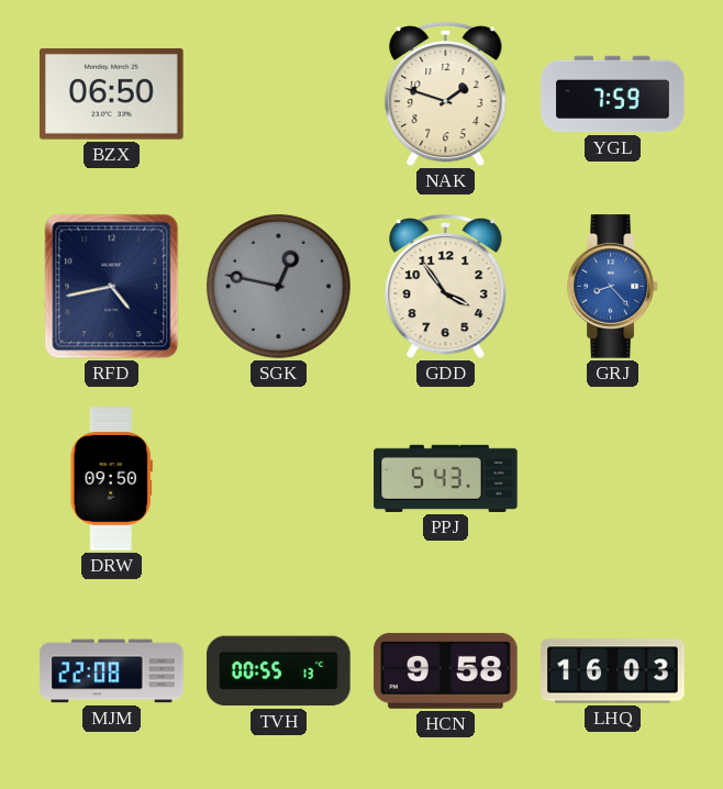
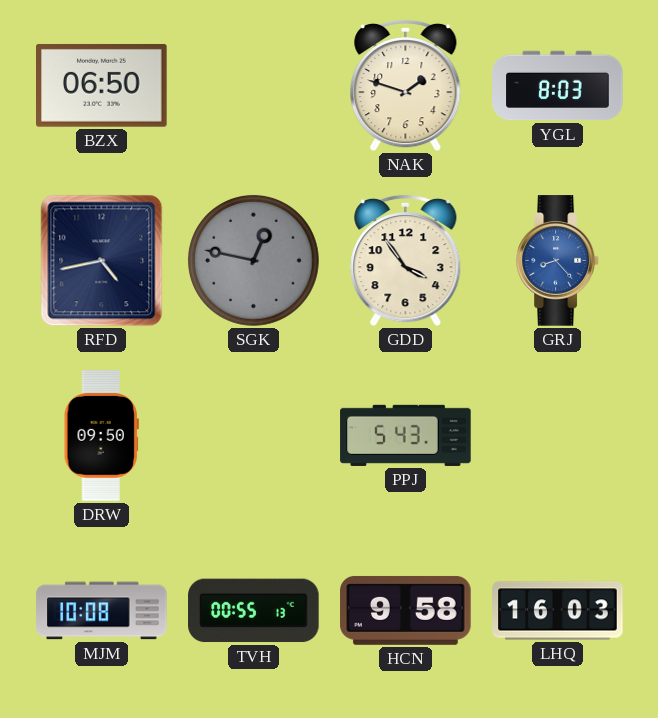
YGL: 7:59 -> 8:03 (558, 86)
MJM: 22:08 -> 10:08 (102, 611)
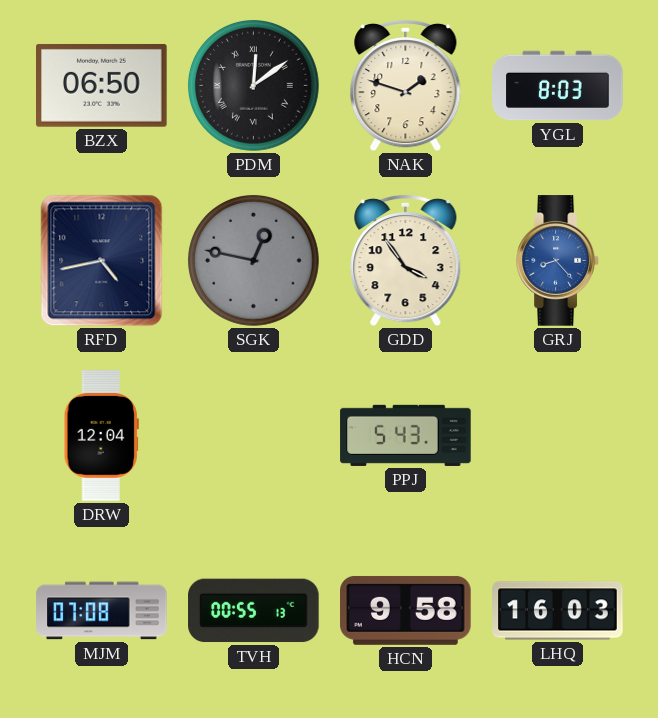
PDM: none -> 12:09 (253, 85)
DRW: 09:50 -> 12:04 (101, 436)
MJM: 10:08 -> 07:08 (102, 611)
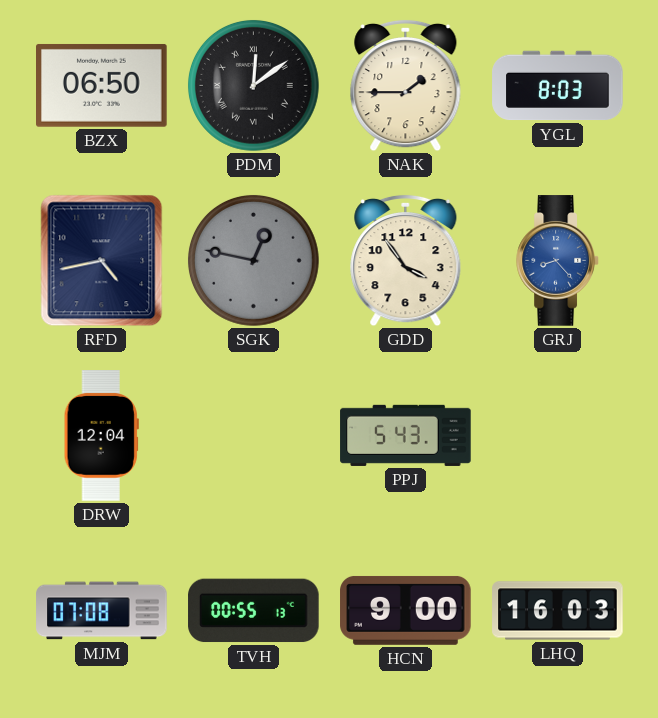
NAK: 1:48 -> 1:45 (406, 86)
HCN: 9:58 -> 9:00 (406, 610)
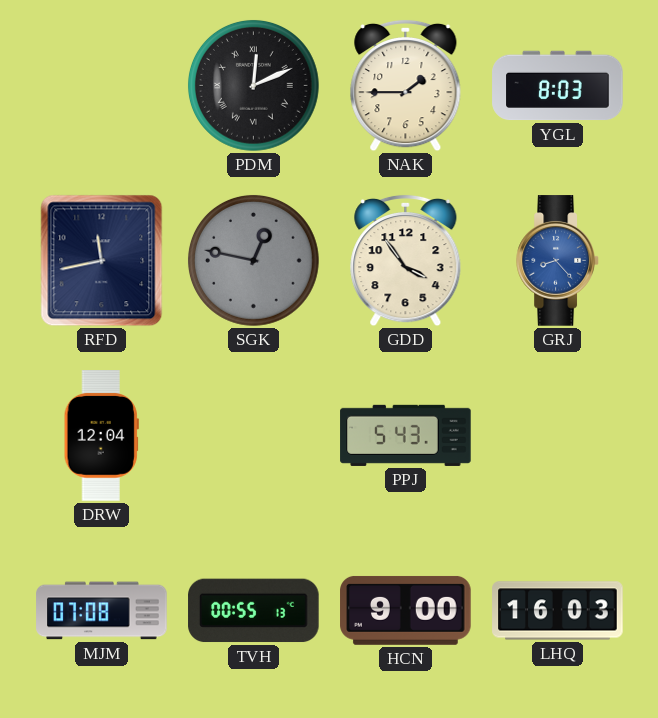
BZX: 06:50 -> none (102, 85)
PDM: 12:09 -> 12:11 (253, 85)
RFD: 4:43 -> 11:43 (102, 261)
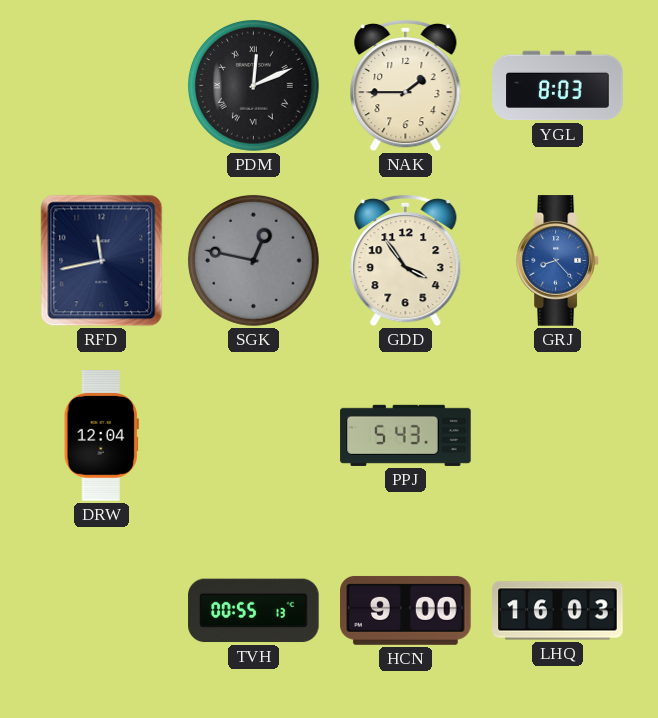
MJM: 07:08 -> none (102, 611)
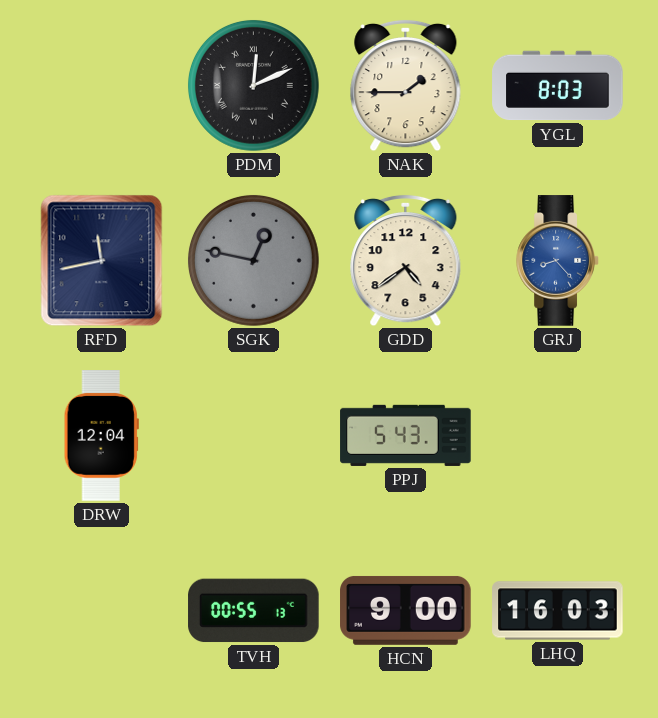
GDD: 3:54 -> 4:39 (406, 261)
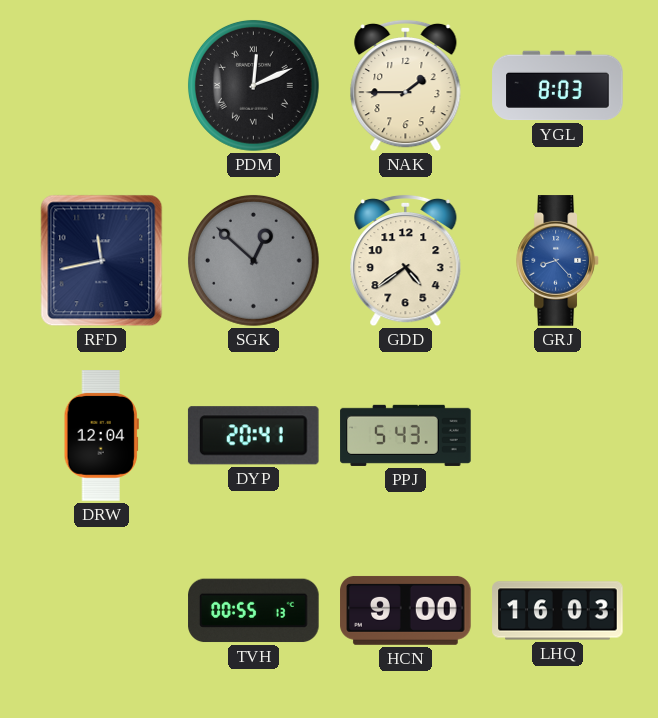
SGK: 12:47 -> 12:52 (253, 260)
DYP: none -> 20:41 (253, 436)
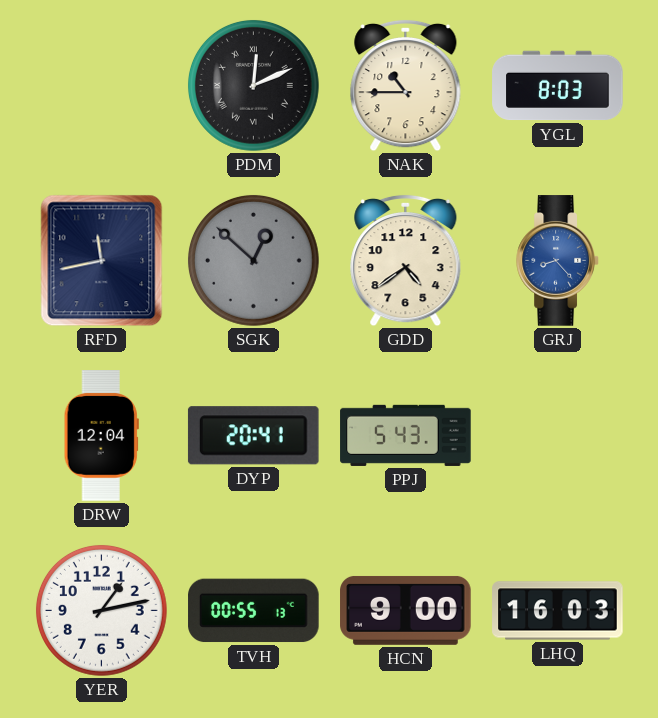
NAK: 1:45 -> 10:45 (406, 86)
YER: none -> 1:13 (101, 610)
